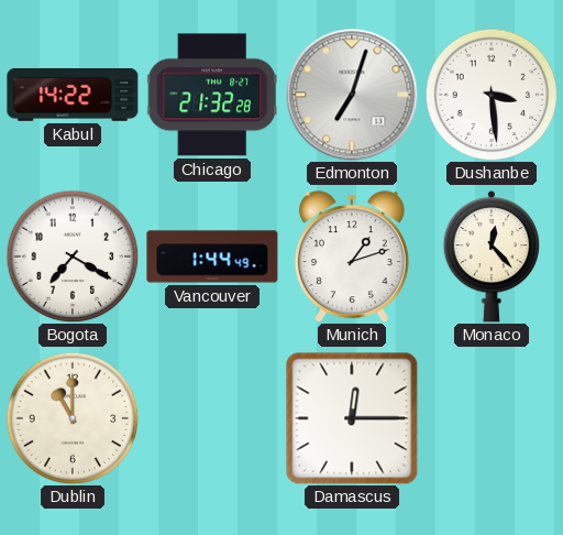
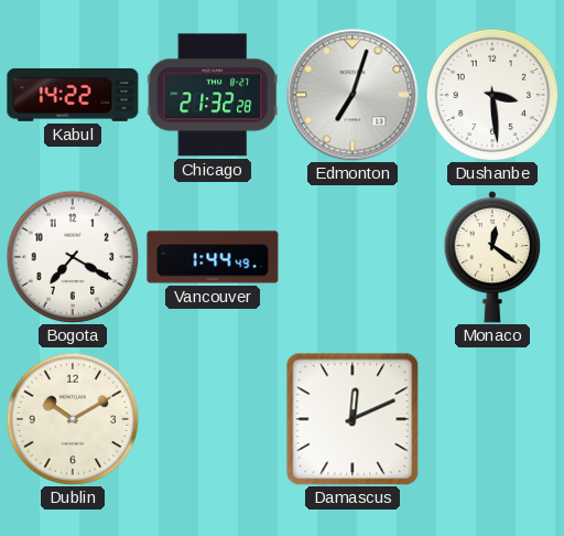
Munich: 1:12 -> none (352, 256)
Monaco: 12:23 -> 12:21 (492, 257)
Dublin: 11:00 -> 10:10 (73, 419)
Damascus: 12:15 -> 12:11 (352, 419)
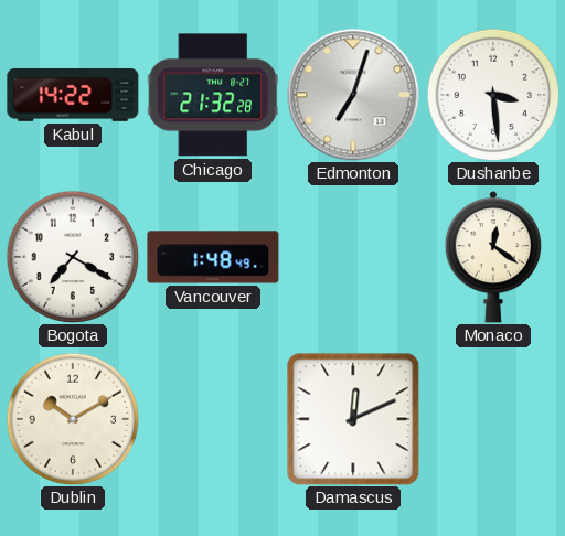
Vancouver: 1:44 -> 1:48 (213, 257)
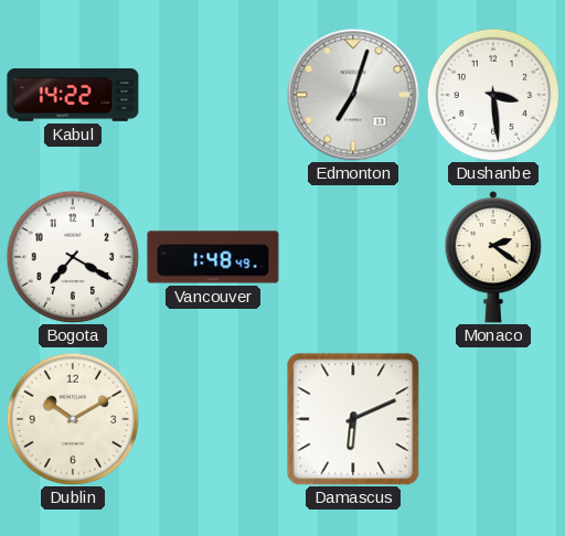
Chicago: 21:32 -> none (213, 95)
Monaco: 12:21 -> 2:21 (493, 257)
Damascus: 12:11 -> 6:11 (353, 419)
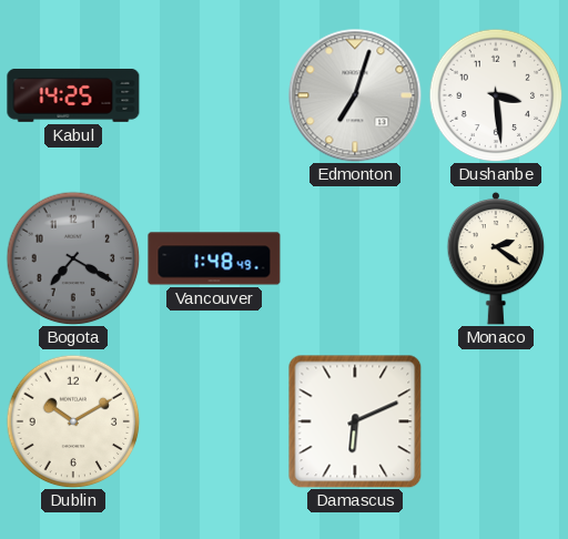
Kabul: 14:22 -> 14:25 (73, 95)
Bogota dial: white -> grey (73, 258)
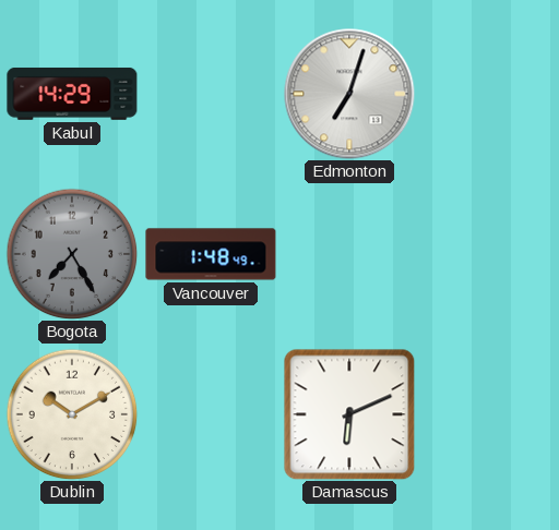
Kabul: 14:25 -> 14:29 (72, 94)
Dushanbe: 3:29 -> none (496, 95)
Bogota: 7:20 -> 7:25 (72, 254)
Monaco: 2:21 -> none (496, 258)
